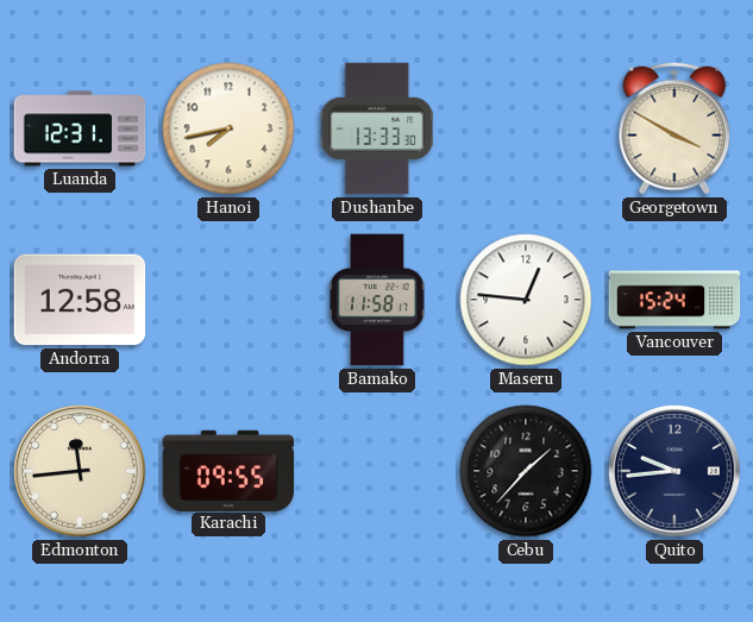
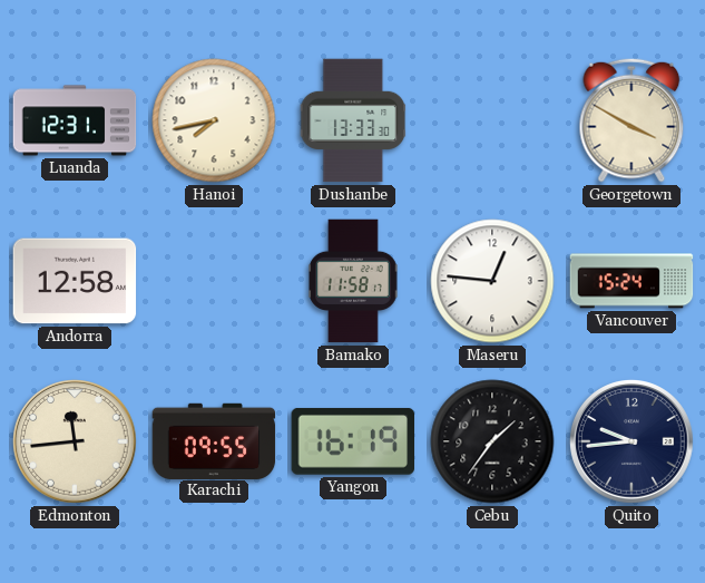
Yangon: none -> 16:19 (352, 441)
Cebu: 1:37 -> 1:36 (492, 441)
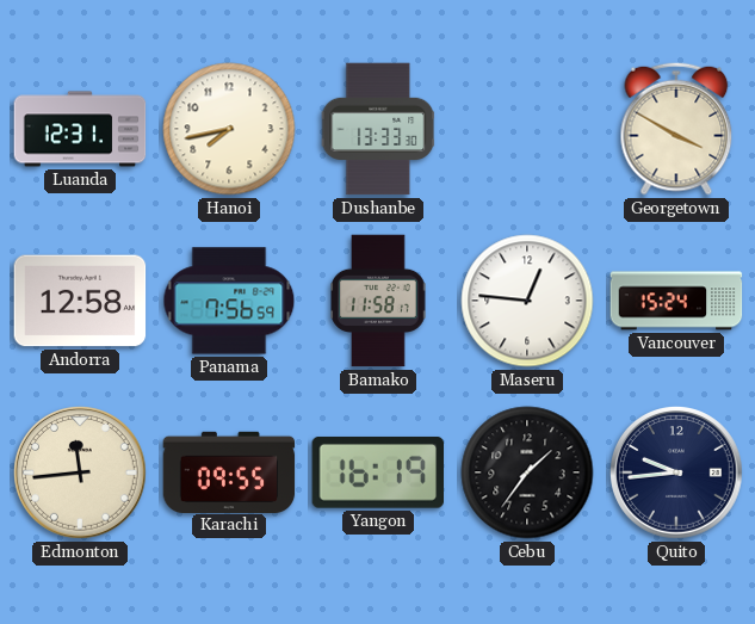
Panama: none -> 7:56 (229, 301)
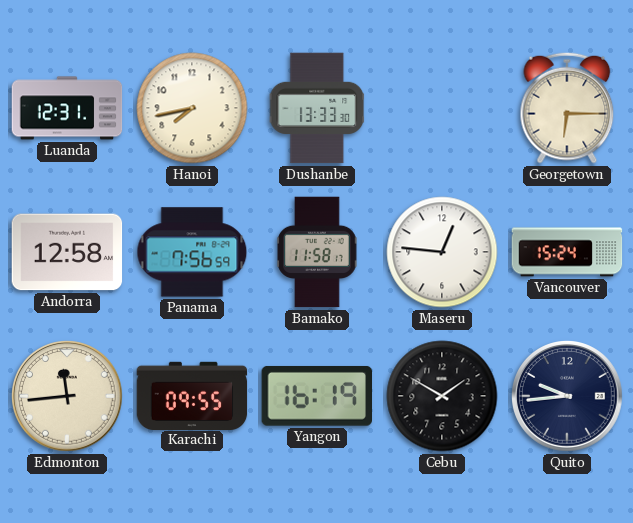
Georgetown: 3:50 -> 6:15 (567, 108)
Cebu: 1:36 -> 1:50 (442, 396)
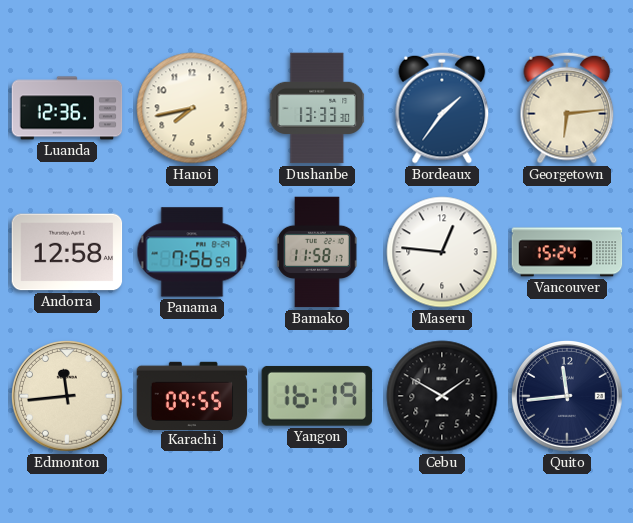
Luanda: 12:31 -> 12:36 (67, 108)
Bordeaux: none -> 1:36 (442, 108)
Georgetown: 6:15 -> 6:14 (567, 108)
Quito: 9:44 -> 11:44 (568, 397)
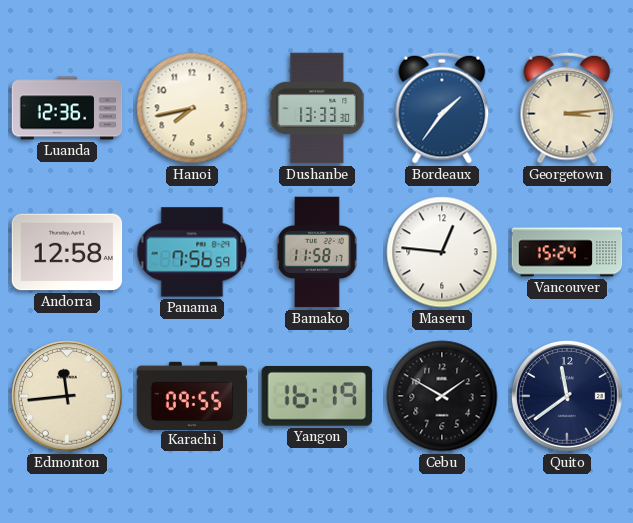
Georgetown: 6:14 -> 3:14 (567, 108)
Quito: 11:44 -> 11:39 (568, 397)
